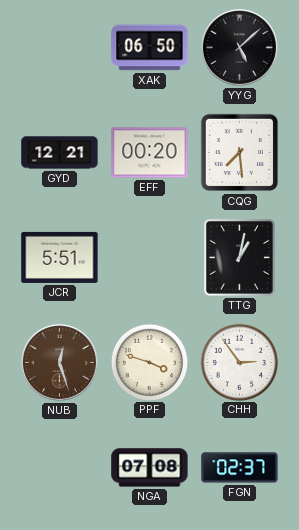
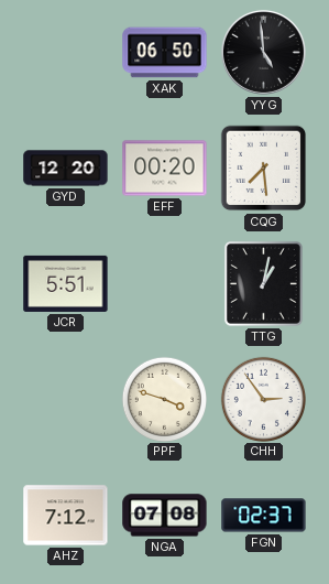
YYG: 5:08 -> 4:59 (263, 52)
GYD: 12:21 -> 12:20 (66, 169)
NUB: 12:27 -> none (59, 362)
AHZ: none -> 7:12 (66, 516)
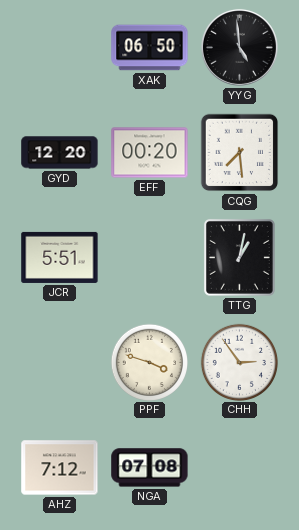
FGN: 02:37 -> none (264, 516)
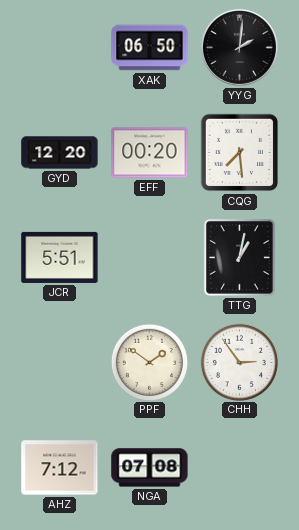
YYG: 4:59 -> 2:01 (239, 47)
PPF: 3:48 -> 1:51 (149, 362)
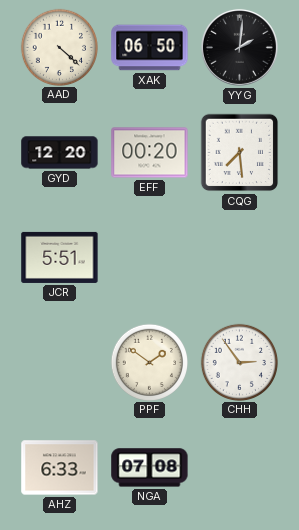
AAD: none -> 4:22 (59, 47)
TTG: 1:02 -> none (239, 257)
AHZ: 7:12 -> 6:33 (60, 468)
